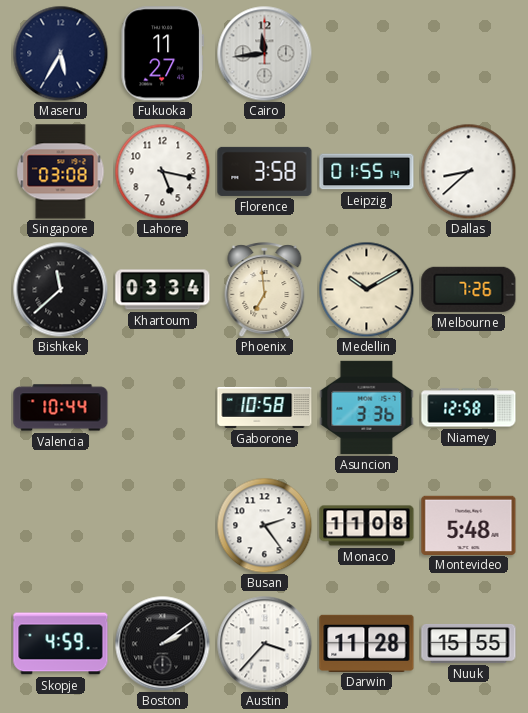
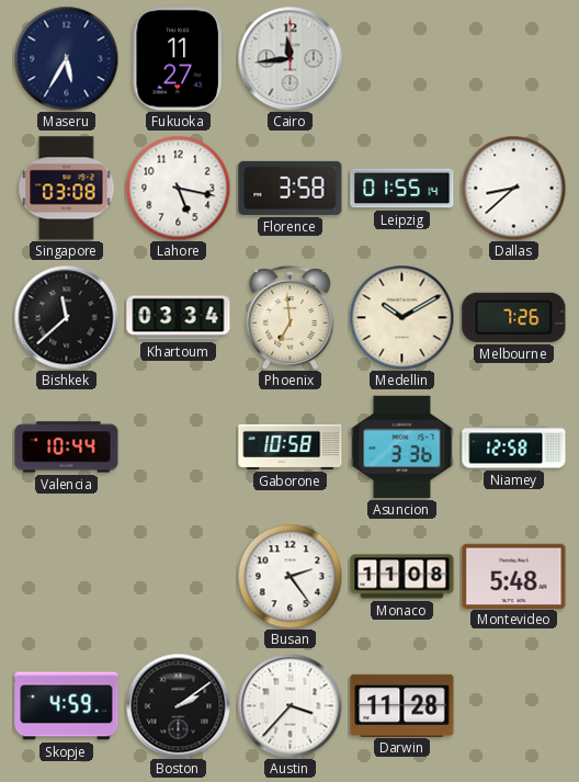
Nuuk: 15:55 -> none (469, 643)
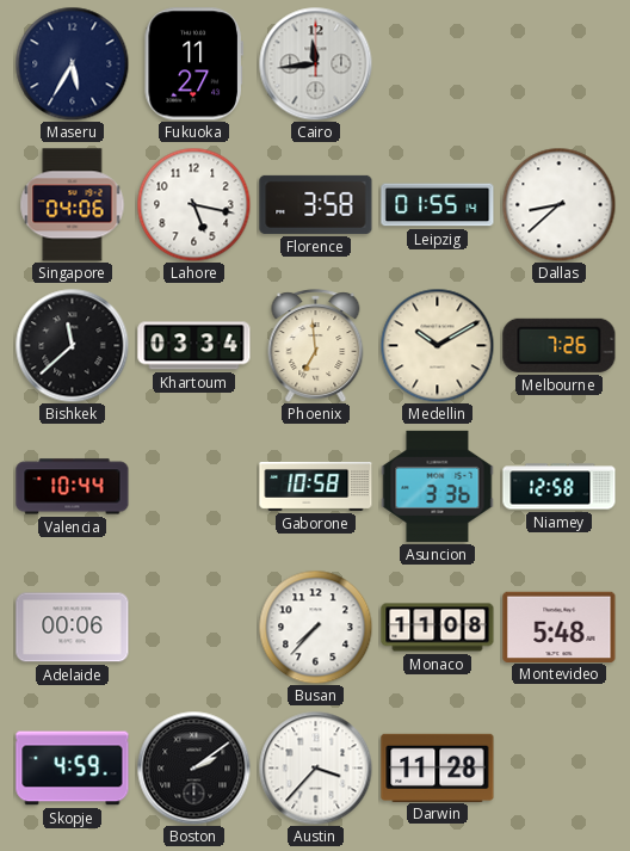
Singapore: 03:08 -> 04:06 (73, 205)
Adelaide: none -> 00:06 (73, 628)
Busan: 2:24 -> 7:37 (315, 627)
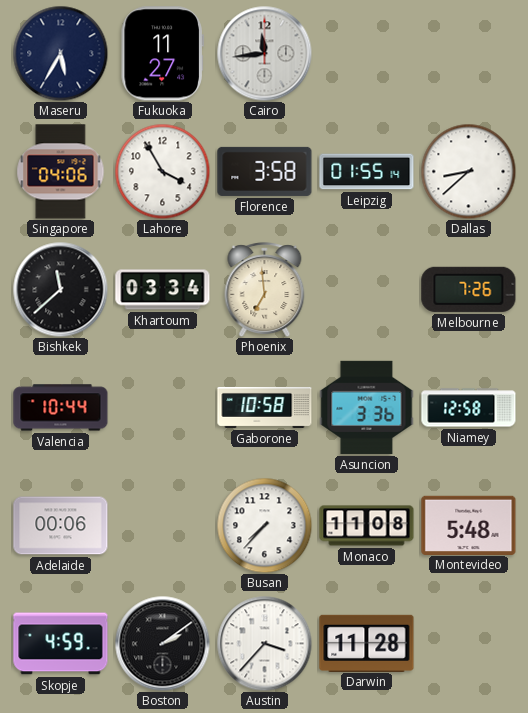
Lahore: 5:17 -> 3:55 (162, 171)
Medellin: 10:10 -> none (437, 345)
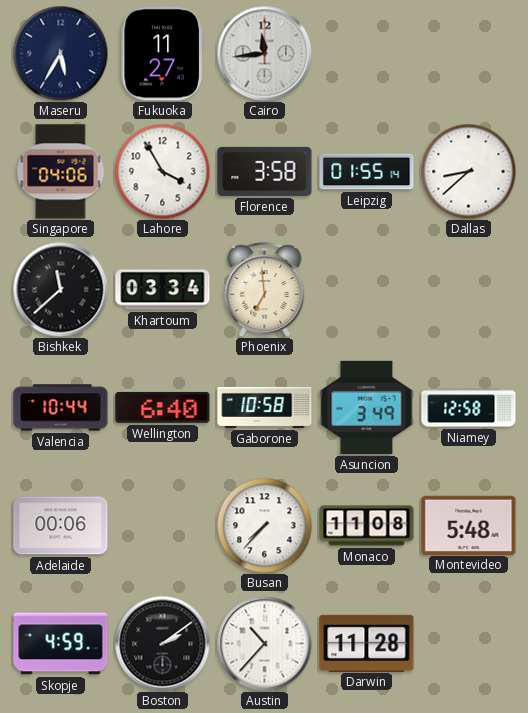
Melbourne: 7:26 -> none (469, 289)
Wellington: none -> 6:40 (163, 407)
Asuncion: 3:36 -> 3:49 (367, 407)
Austin: 3:37 -> 10:37 (264, 643)
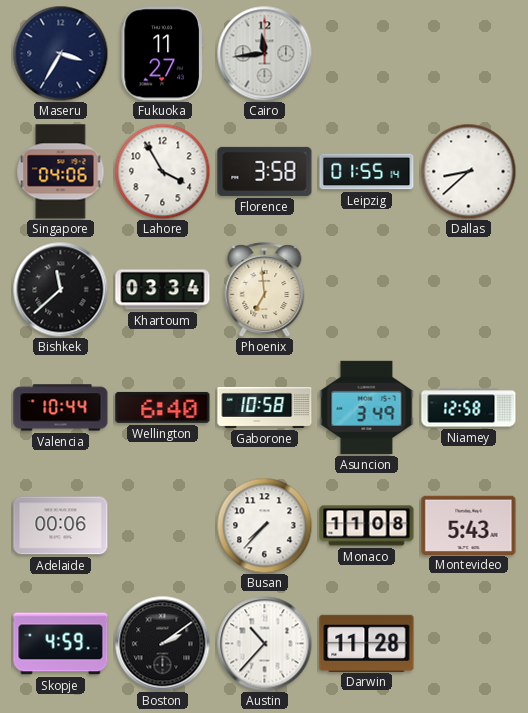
Maseru: 5:35 -> 3:35 (60, 53)
Montevideo: 5:48 -> 5:43 (469, 525)
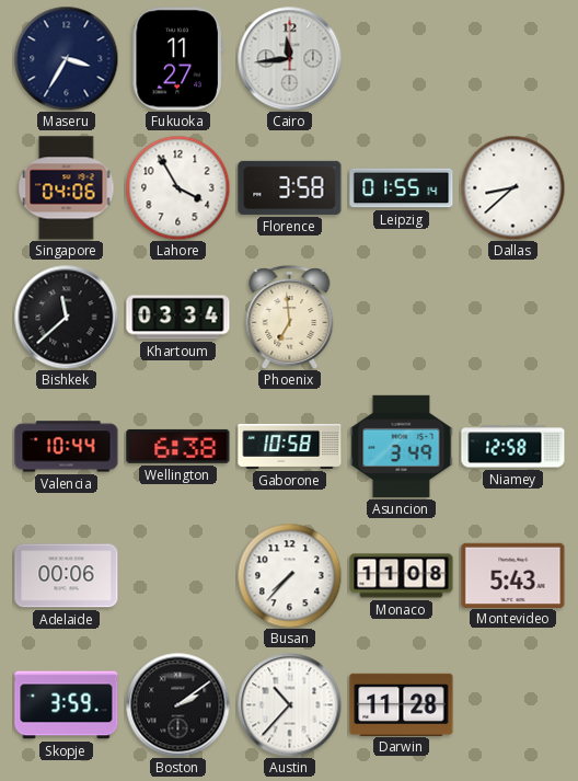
Wellington: 6:40 -> 6:38 (178, 446)
Skopje: 4:59 -> 3:59 (67, 705)
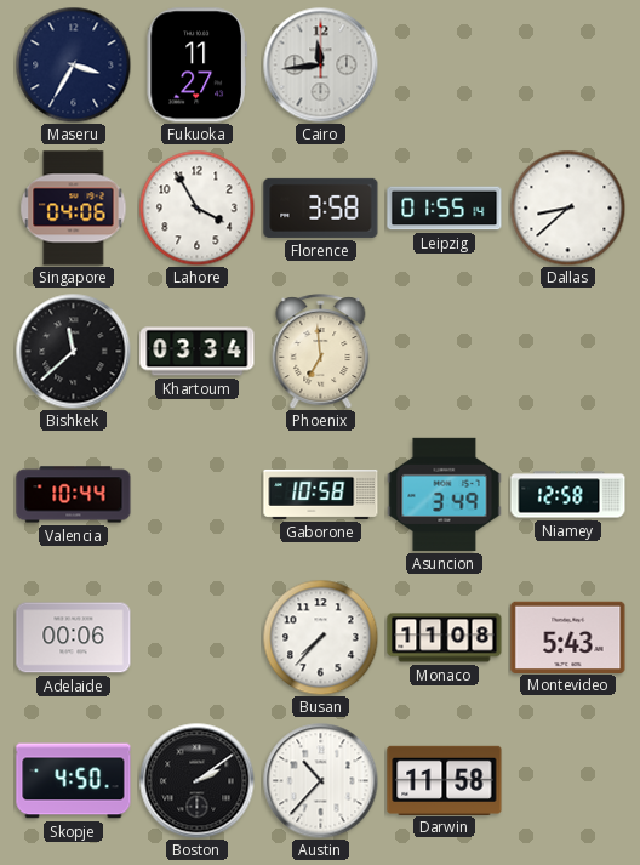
Wellington: 6:38 -> none (178, 446)
Skopje: 3:59 -> 4:50 (74, 781)
Darwin: 11:28 -> 11:58 (445, 780)
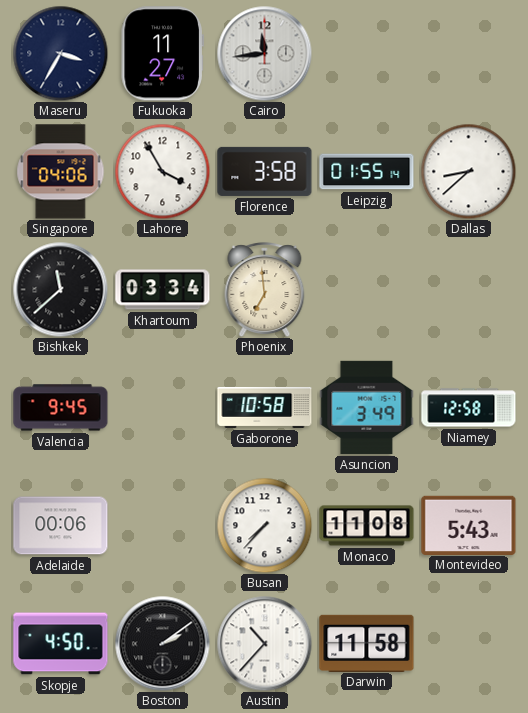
Valencia: 10:44 -> 9:45 (61, 408)
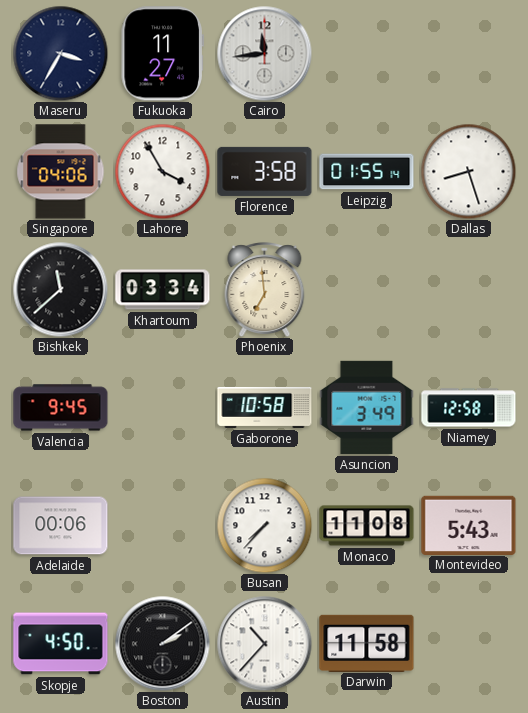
Dallas: 8:38 -> 8:27 (468, 171)
